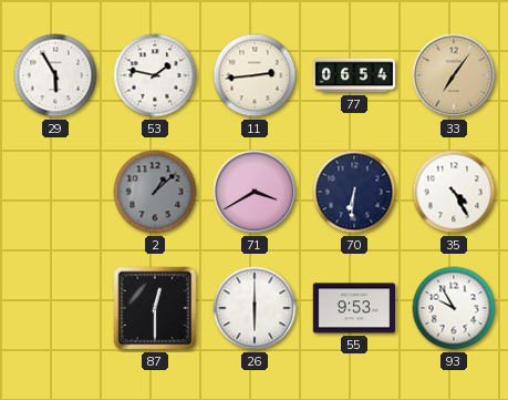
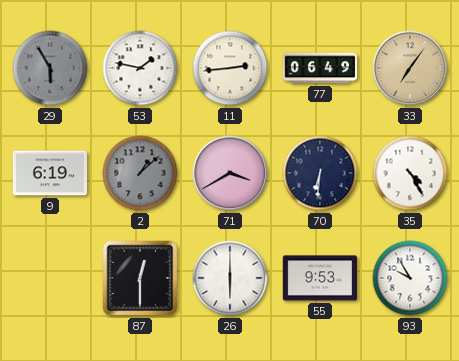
29 dial: white -> grey (50, 68)
77: 06:54 -> 06:49 (320, 68)
9: none -> 6:19 (49, 173)
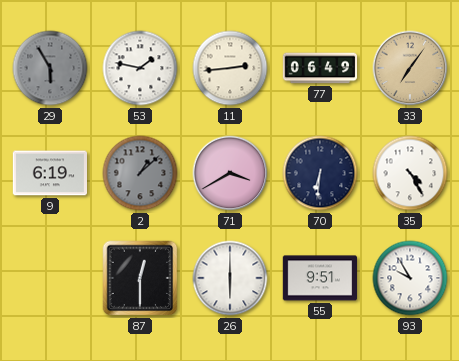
55: 9:53 -> 9:51 (319, 278)
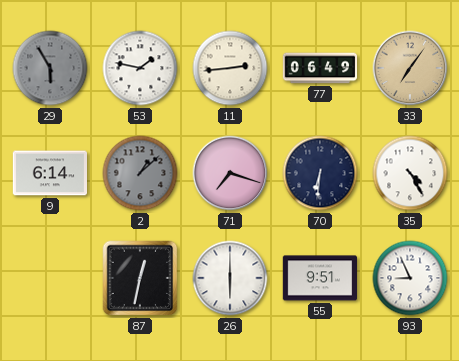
9: 6:19 -> 6:14 (49, 173)
71: 3:40 -> 7:18 (230, 173)
87: 12:30 -> 12:32 (140, 278)
93: 9:55 -> 8:56 (410, 278)
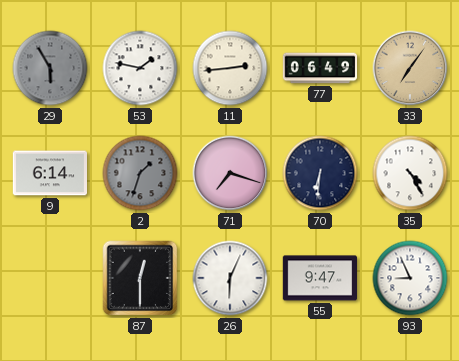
2: 1:08 -> 1:33 (140, 173)
87: 12:32 -> 12:30 (140, 278)
26: 6:00 -> 6:04 (230, 278)
55: 9:51 -> 9:47 (319, 278)
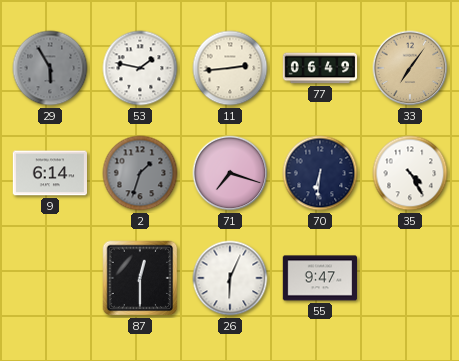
93: 8:56 -> none (410, 278)
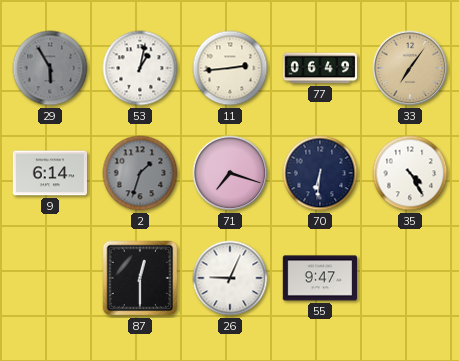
53: 1:47 -> 1:02 (140, 68)
26: 6:04 -> 9:04 (230, 278)
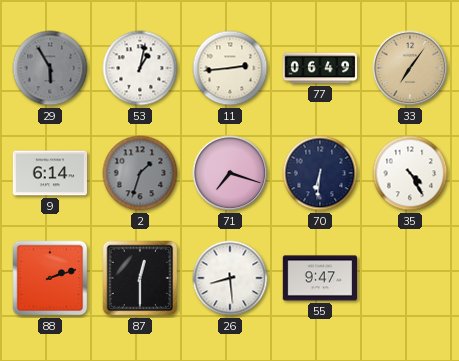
88: none -> 2:12 (50, 278)
26: 9:04 -> 8:29 (230, 278)
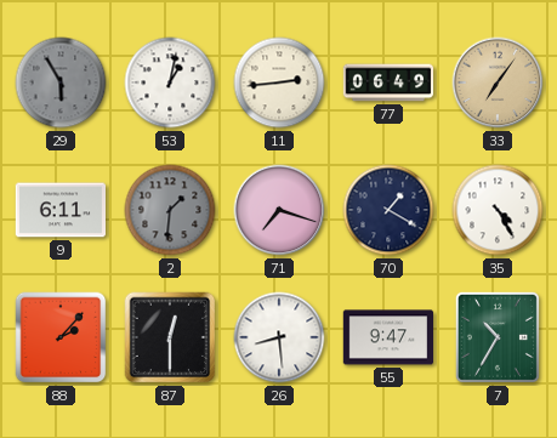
9: 6:14 -> 6:11 (59, 210)
2: 1:33 -> 1:31 (170, 210)
70: 6:31 -> 1:20 (388, 210)
88: 2:12 -> 2:07 (61, 337)
7: none -> 10:35 (498, 337)
